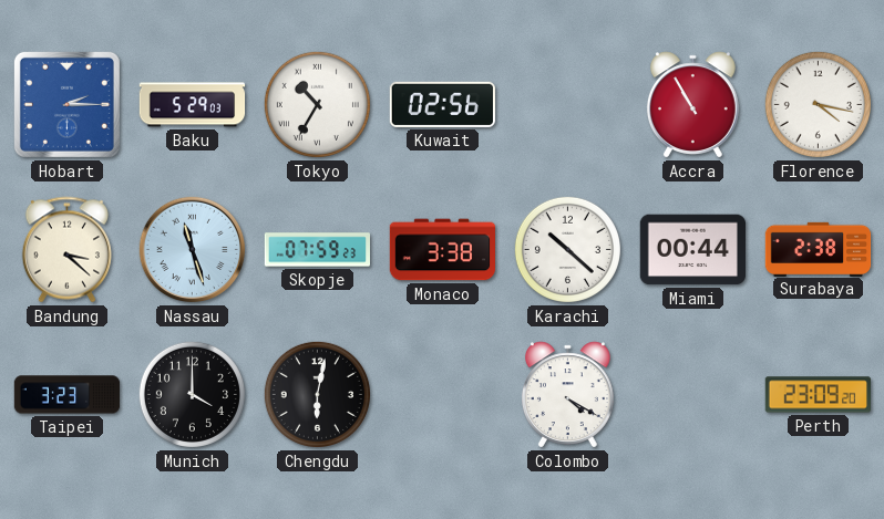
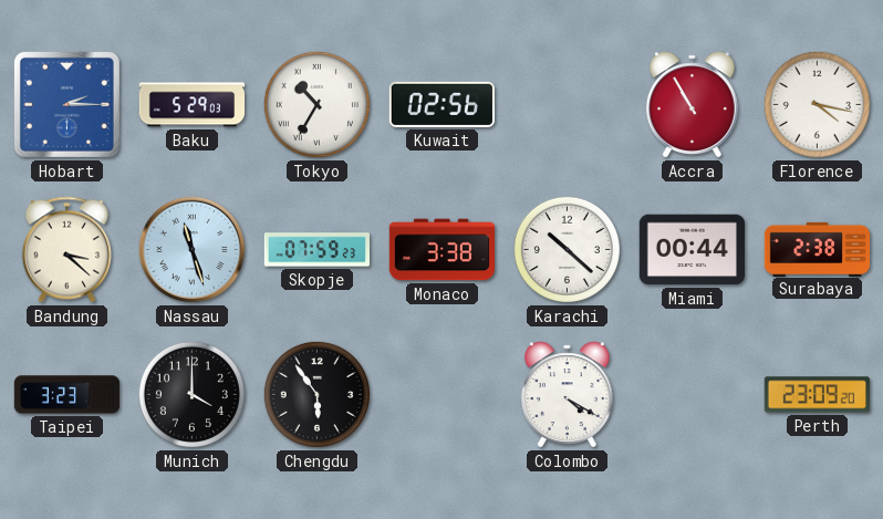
Chengdu: 6:02 -> 5:54 (316, 394)
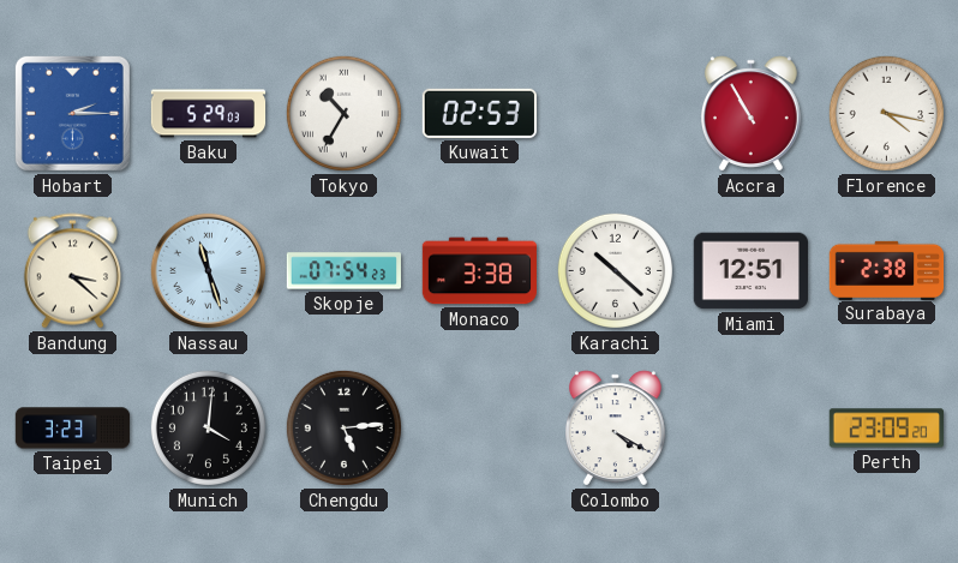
Kuwait: 02:56 -> 02:53 (479, 113)
Skopje: 07:59 -> 07:54 (345, 271)
Miami: 00:44 -> 12:51 (750, 271)
Munich: 4:00 -> 4:01 (208, 427)
Chengdu: 5:54 -> 5:14 (343, 427)
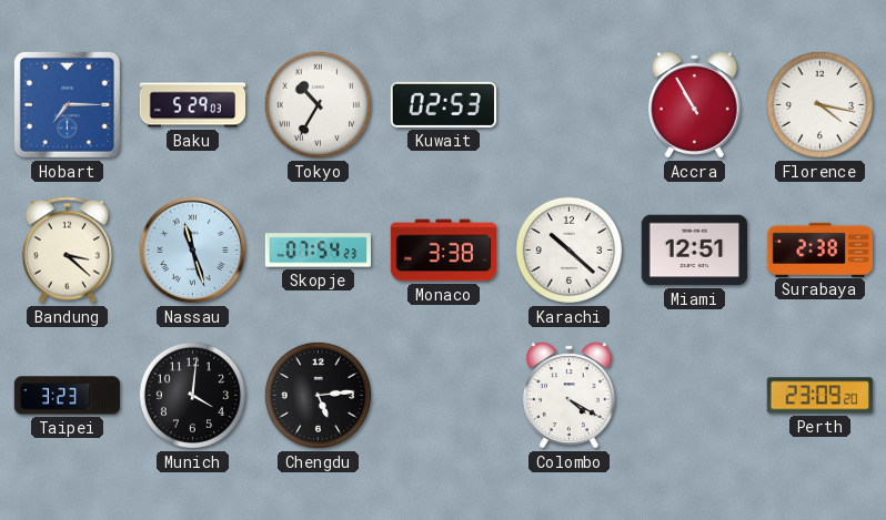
Hobart: 2:15 -> 7:15 (67, 104)
